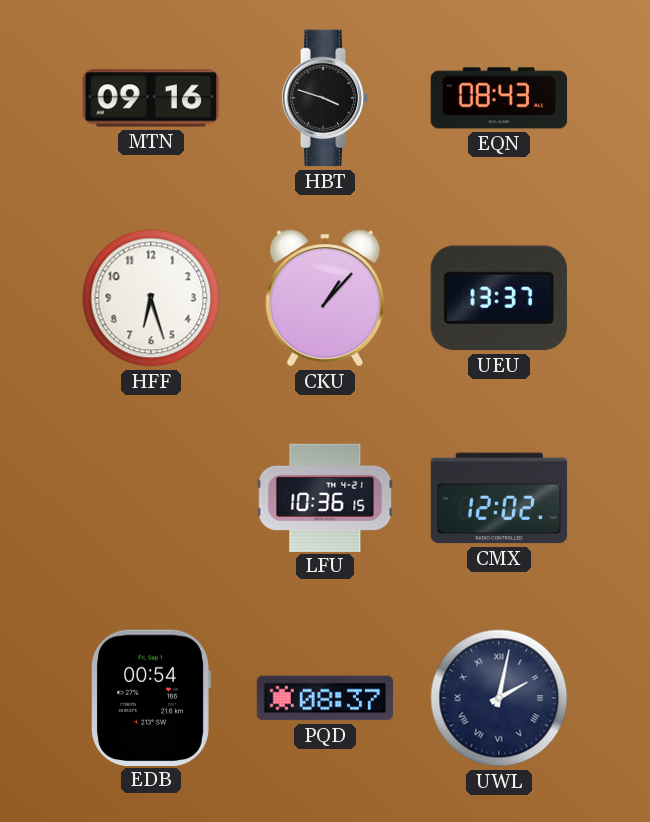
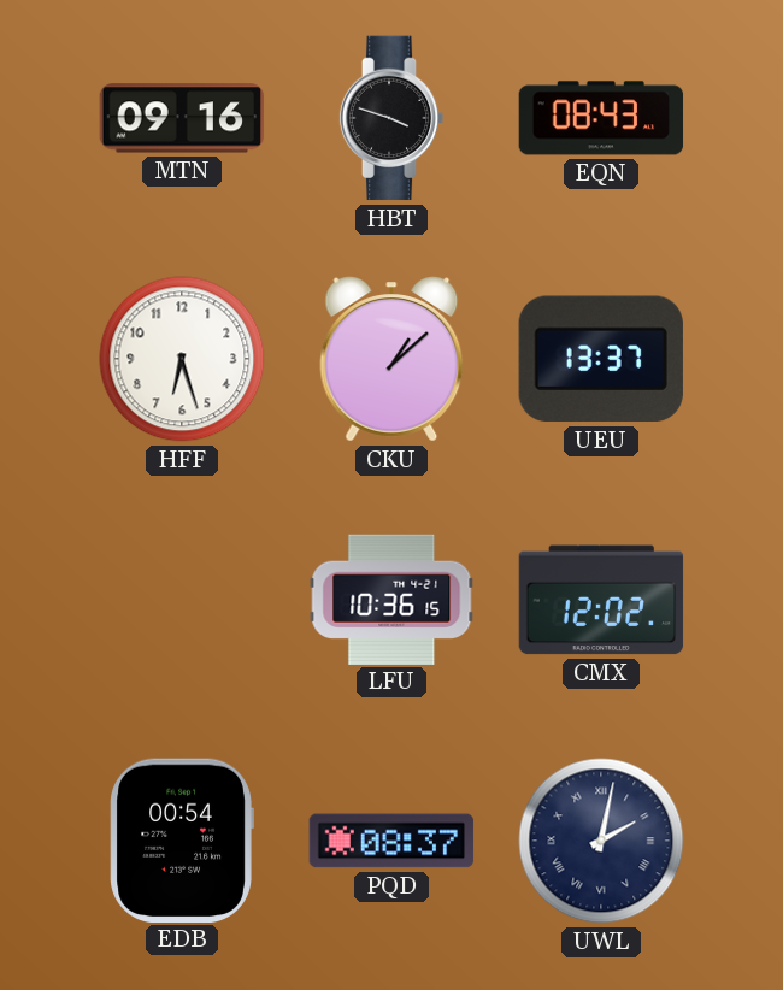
CKU: 1:07 -> 1:08 (391, 359)
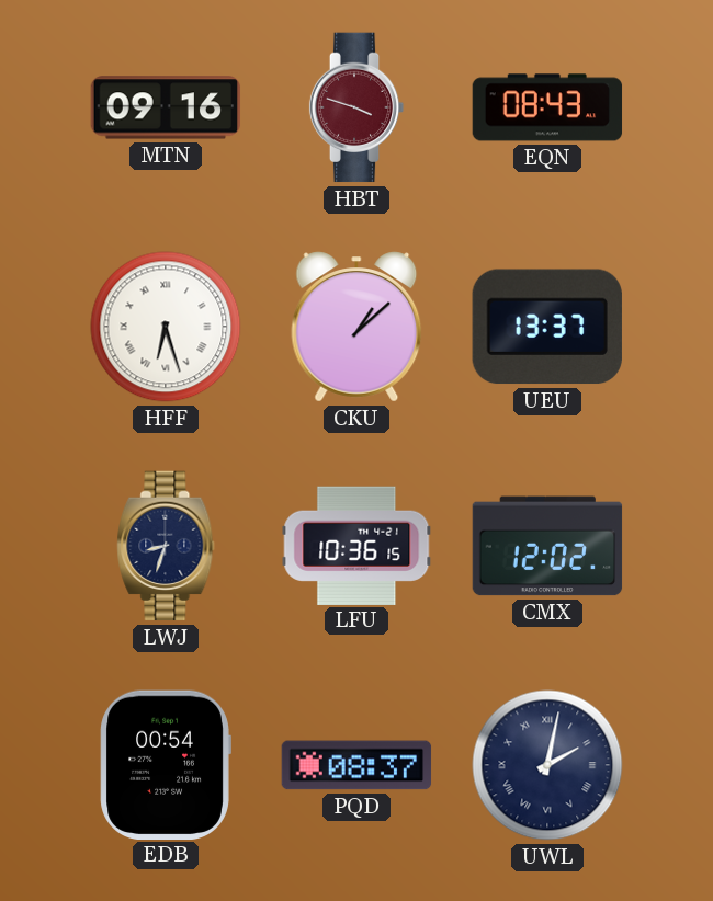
HBT dial: black -> burgundy (356, 107)
HFF numerals: Arabic -> Roman (166, 327)
LWJ: none -> 8:33 (166, 546)
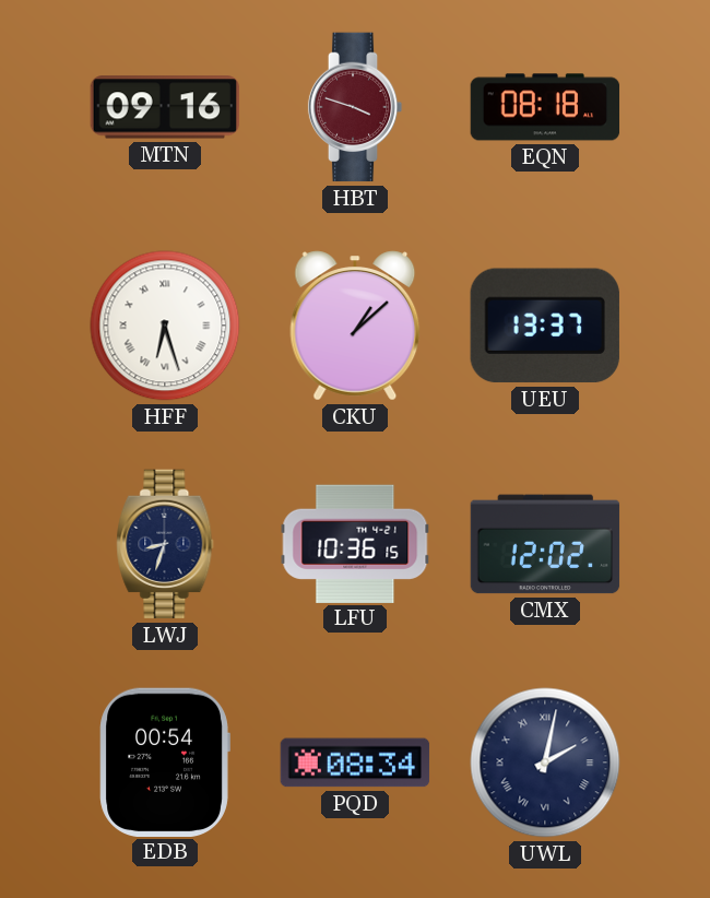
EQN: 08:43 -> 08:18 (545, 107)
PQD: 08:37 -> 08:34 (355, 763)
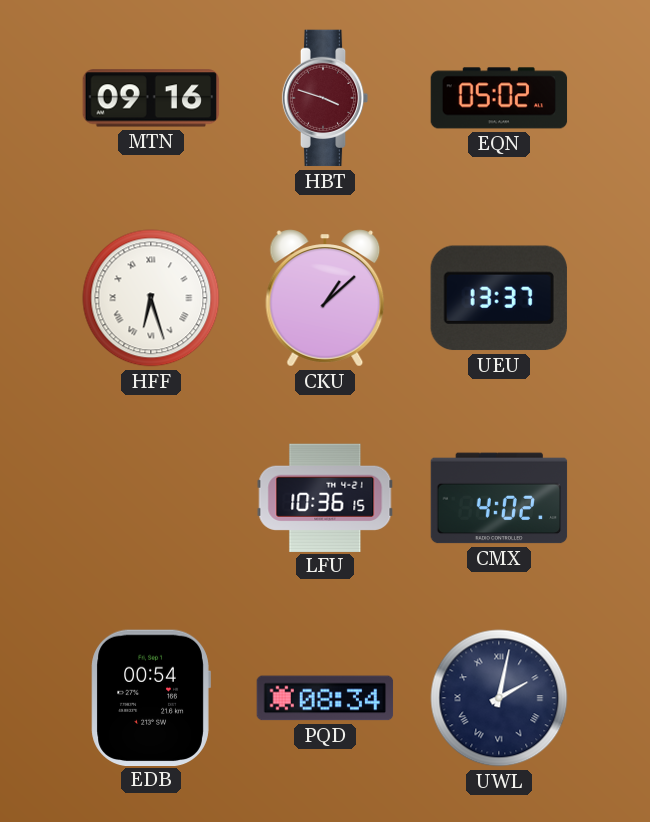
EQN: 08:18 -> 05:02 (499, 98)
LWJ: 8:33 -> none (165, 544)
CMX: 12:02 -> 4:02 (499, 498)
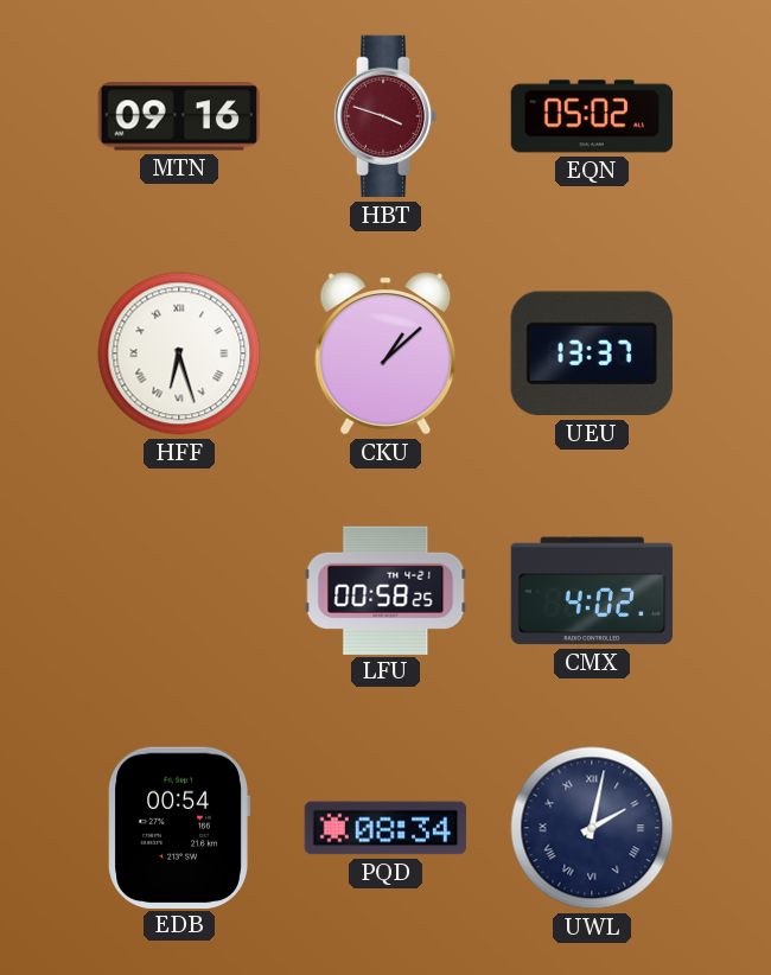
LFU: 10:36 -> 00:58 (385, 590)
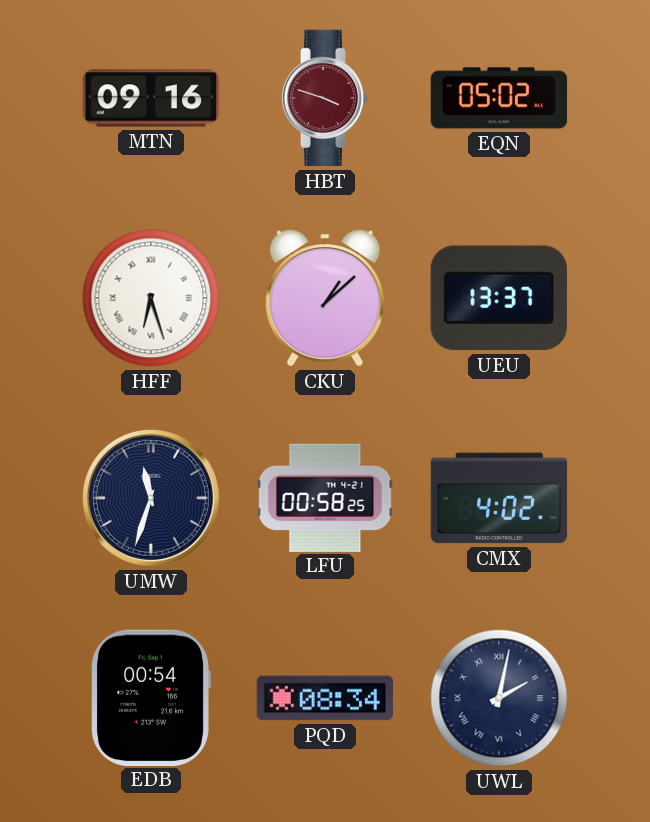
UMW: none -> 11:33 (151, 498)
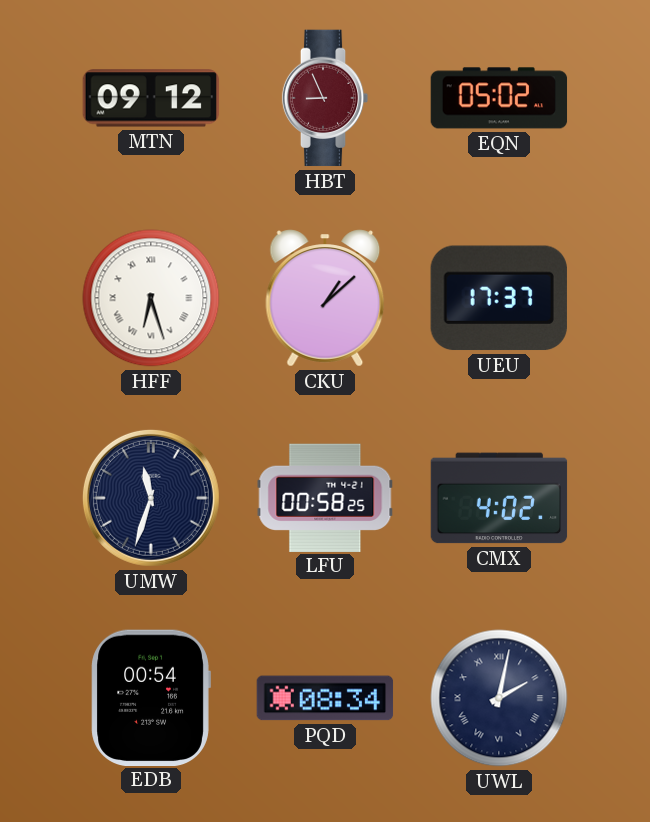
MTN: 09:16 -> 09:12 (151, 98)
HBT: 3:48 -> 8:56 (325, 98)
UEU: 13:37 -> 17:37 (499, 298)
